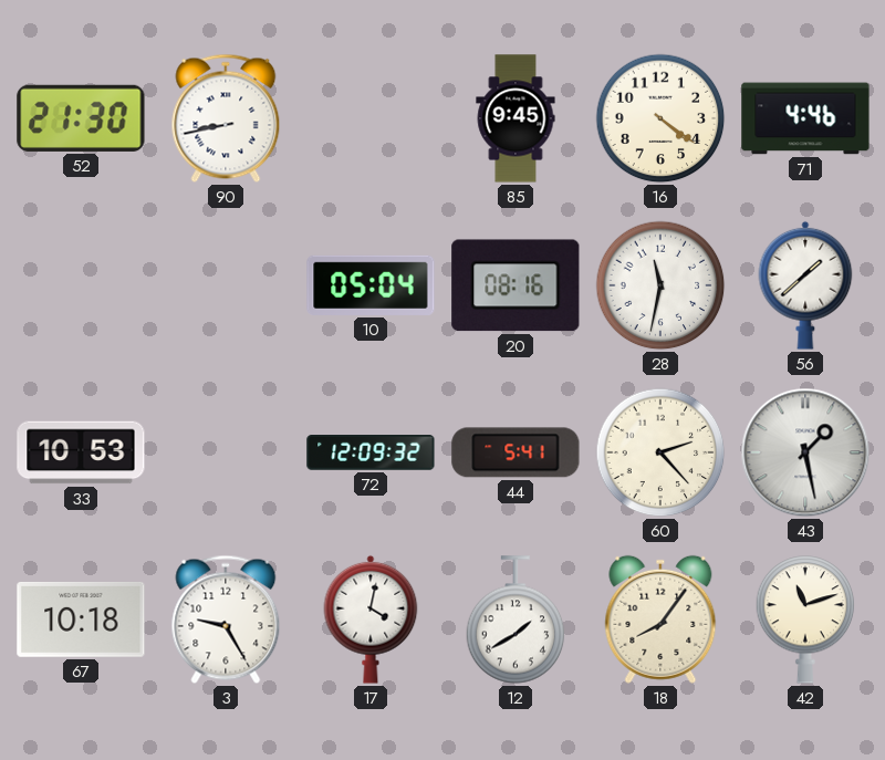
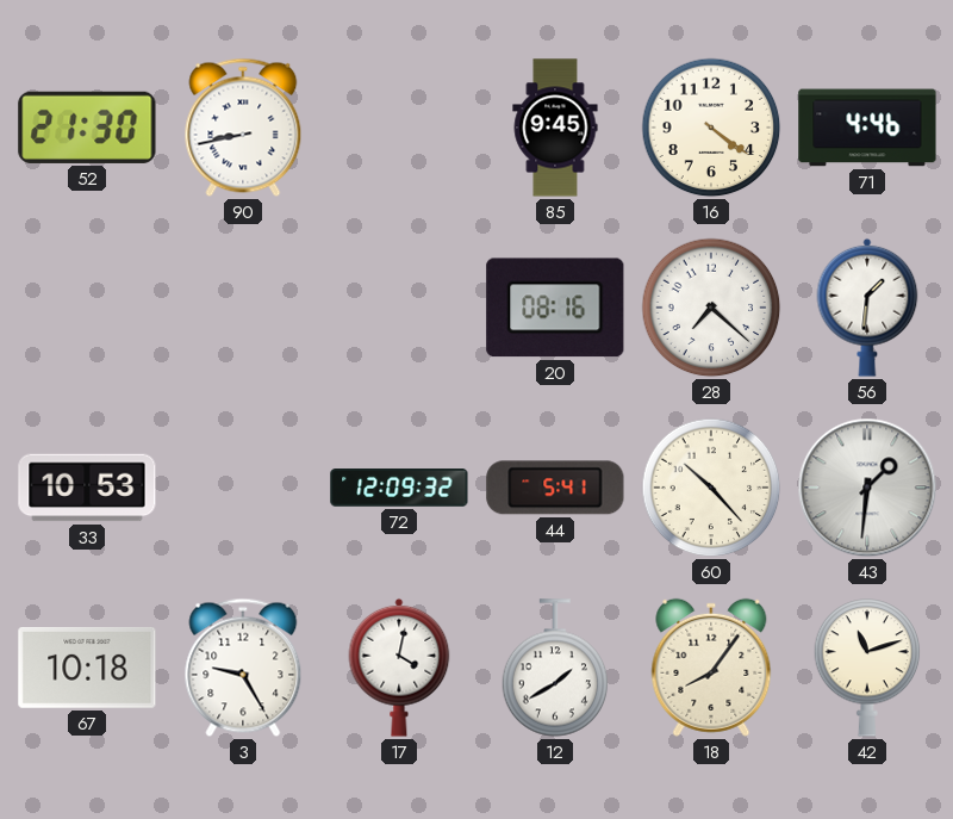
10: 05:04 -> none (371, 285)
28: 11:32 -> 7:22 (711, 308)
56: 1:38 -> 1:31 (867, 308)
60: 2:23 -> 10:23 (711, 488)
43: 1:28 -> 1:31 (867, 488)
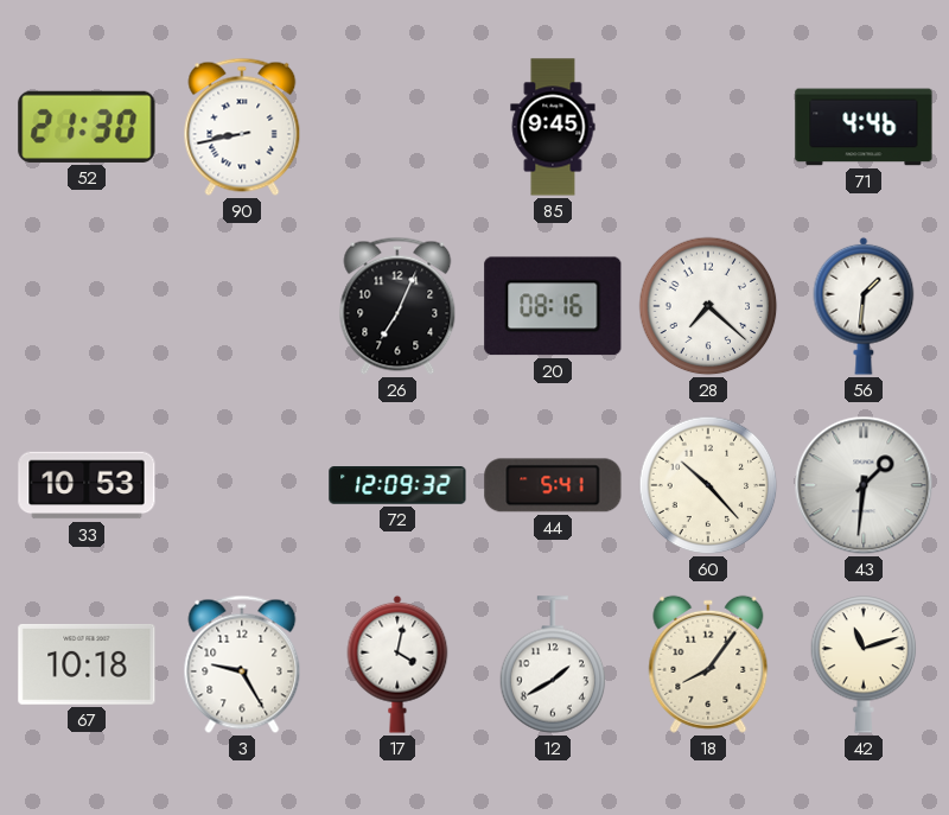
16: 4:21 -> none (711, 128)
26: none -> 7:04 (397, 306)
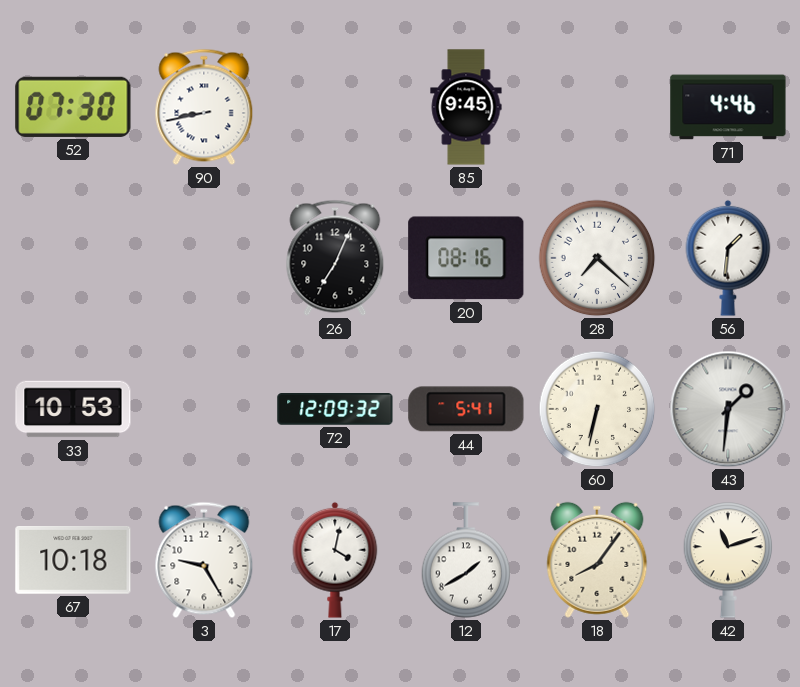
52: 21:30 -> 07:30 (73, 107)
60: 10:23 -> 6:32 (597, 409)
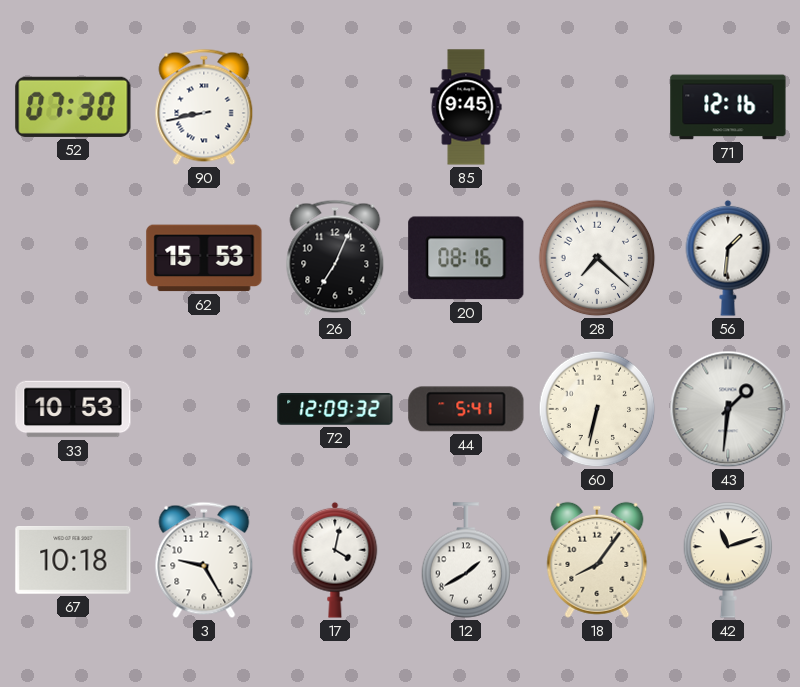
71: 4:46 -> 12:16 (728, 107)
62: none -> 15:53 (204, 258)
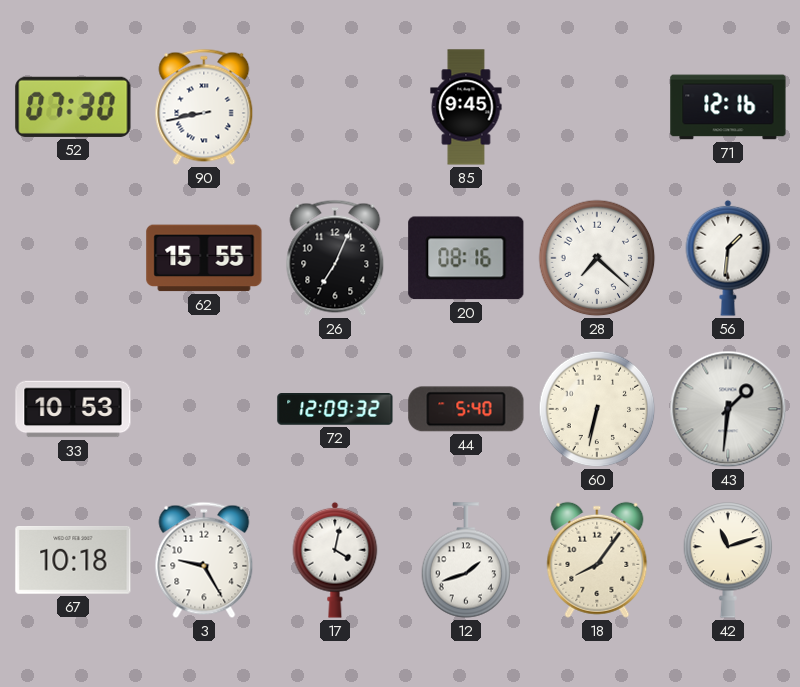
62: 15:53 -> 15:55 (204, 258)
44: 5:41 -> 5:40 (466, 409)
12: 1:40 -> 1:42 (466, 560)
